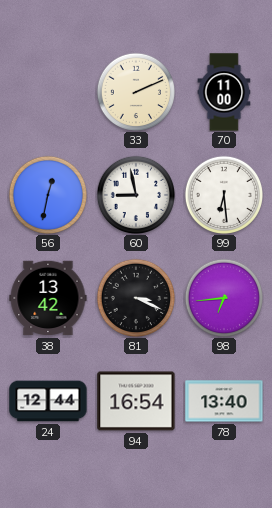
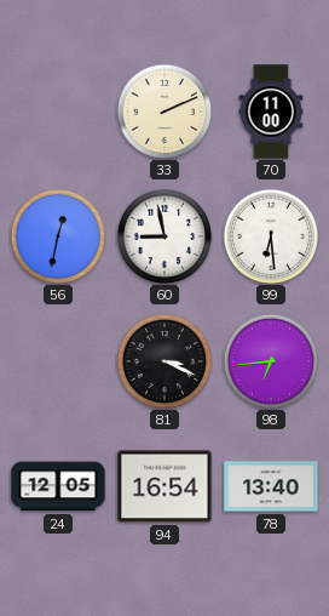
38: 13:42 -> none (48, 298)
24: 12:44 -> 12:05 (58, 486)
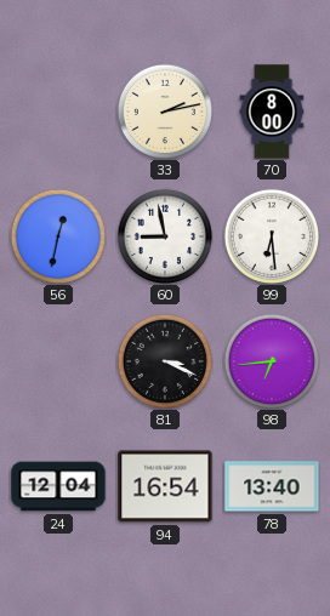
33: 2:11 -> 2:13 (164, 110)
70: 11:00 -> 8:00 (272, 112)
24: 12:05 -> 12:04 (58, 486)
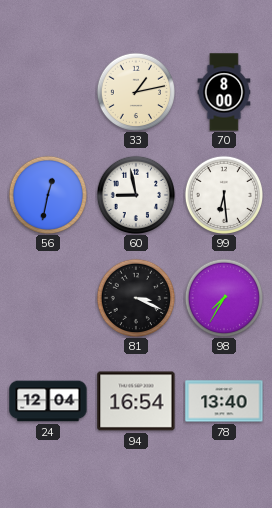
33: 2:13 -> 1:13 (135, 91)
98: 6:44 -> 7:35 (223, 297)
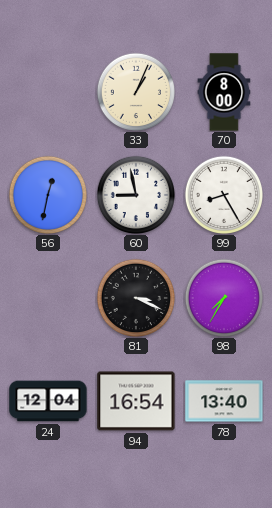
33: 1:13 -> 1:04 (135, 91)
99: 6:29 -> 8:25 (223, 194)
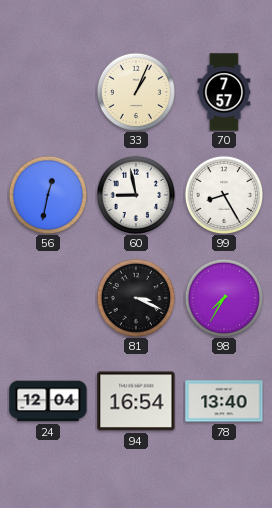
70: 8:00 -> 7:57 (224, 92)
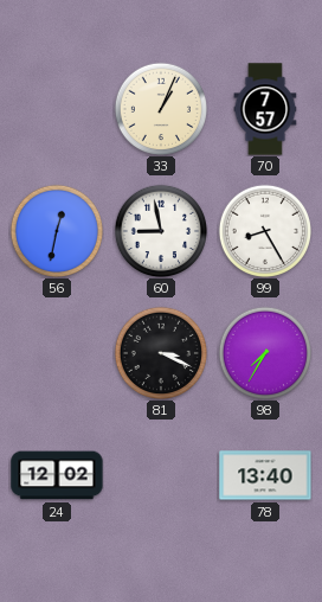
24: 12:04 -> 12:02 (57, 475)
94: 16:54 -> none (136, 401)
